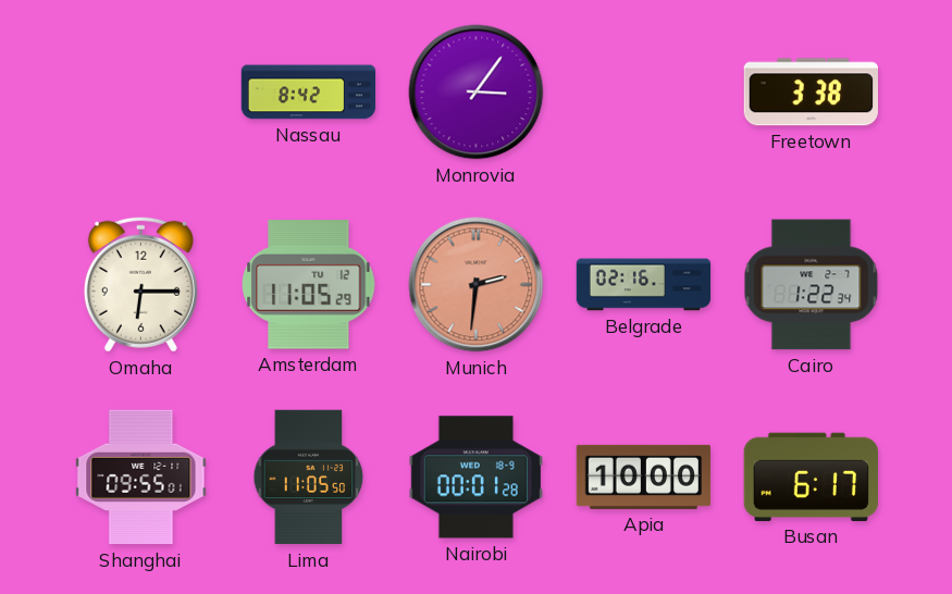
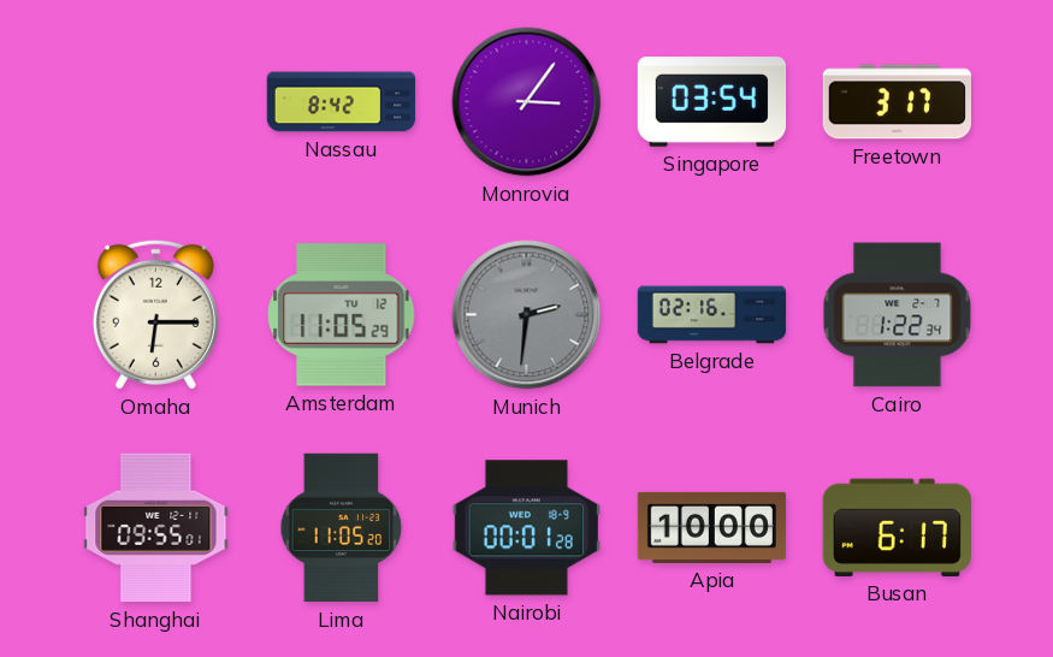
Singapore: none -> 03:54 (712, 102)
Freetown: 3:38 -> 3:17 (897, 102)
Munich dial: salmon -> grey (527, 315)
Lima: 11:05:50 -> 11:05:20 (342, 528)
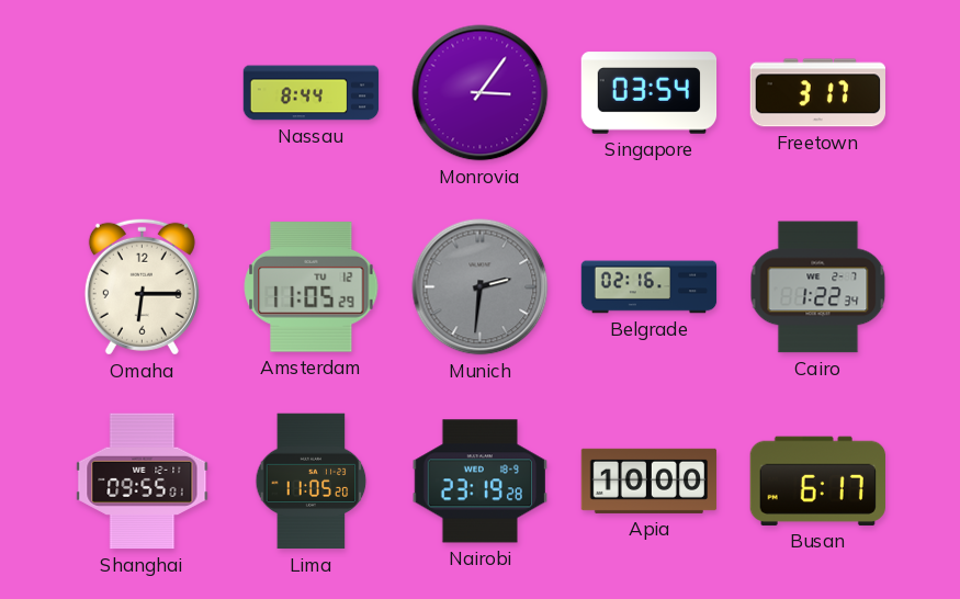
Nassau: 8:42 -> 8:44 (312, 93)
Nairobi: 00:01 -> 23:19 (479, 482)
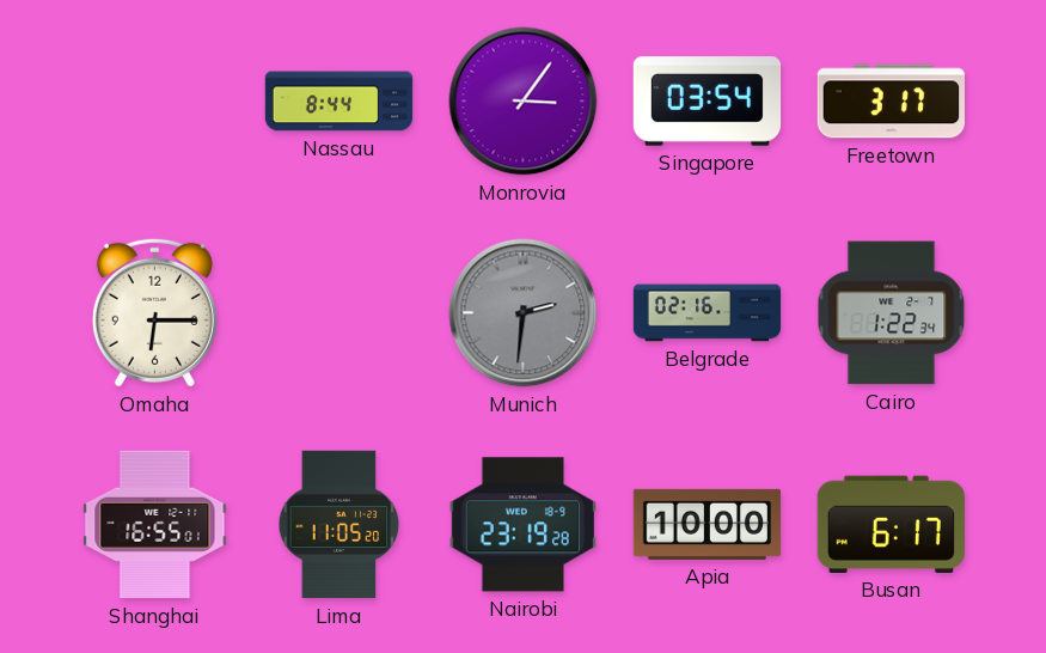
Amsterdam: 11:05 -> none (312, 287)
Shanghai: 09:55 -> 16:55 (155, 525)
